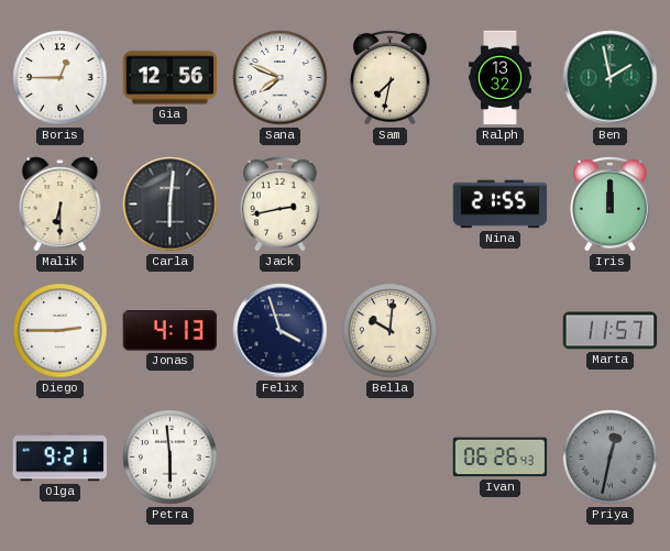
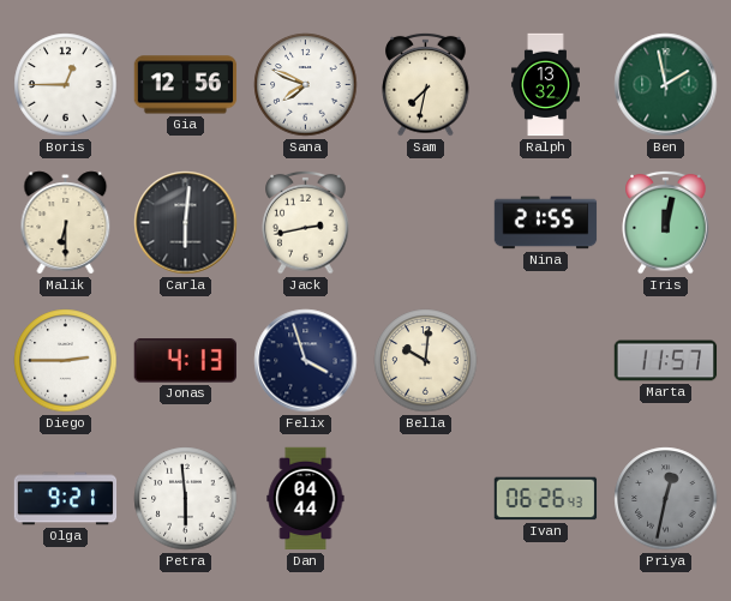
Iris: 12:00 -> 12:02 (666, 222)
Dan: none -> 04:44 (306, 499)
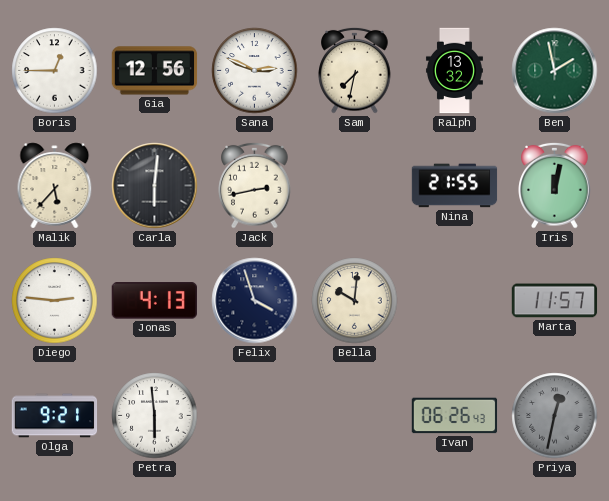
Sana: 7:49 -> 2:49 (255, 71)
Malik: 6:30 -> 5:37 (55, 186)
Diego: 2:45 -> 2:46 (55, 301)
Dan: 04:44 -> none (306, 499)
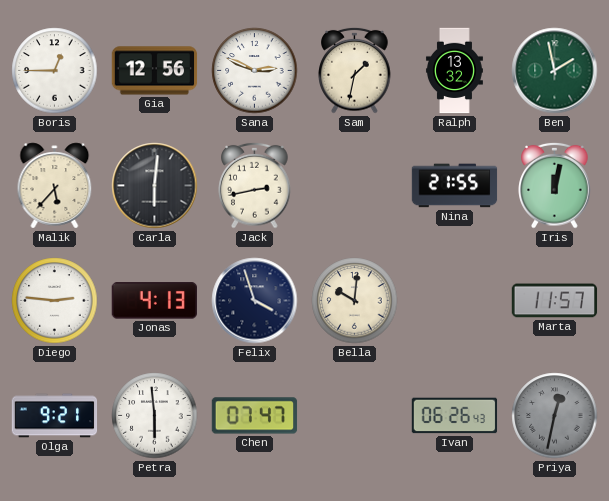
Sam: 7:32 -> 1:32 (355, 70)
Chen: none -> 07:47 (255, 416)
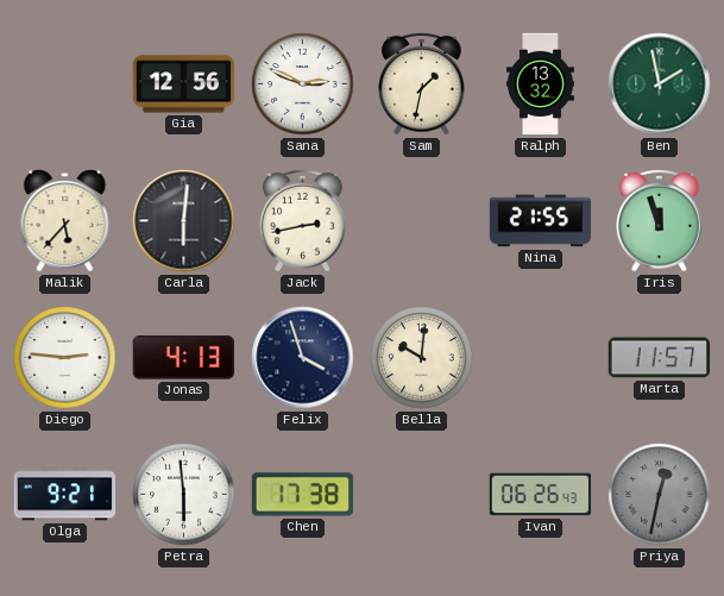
Boris: 12:45 -> none (55, 71)
Iris: 12:02 -> 11:57 (660, 220)
Chen: 07:47 -> 17:38 (303, 495)
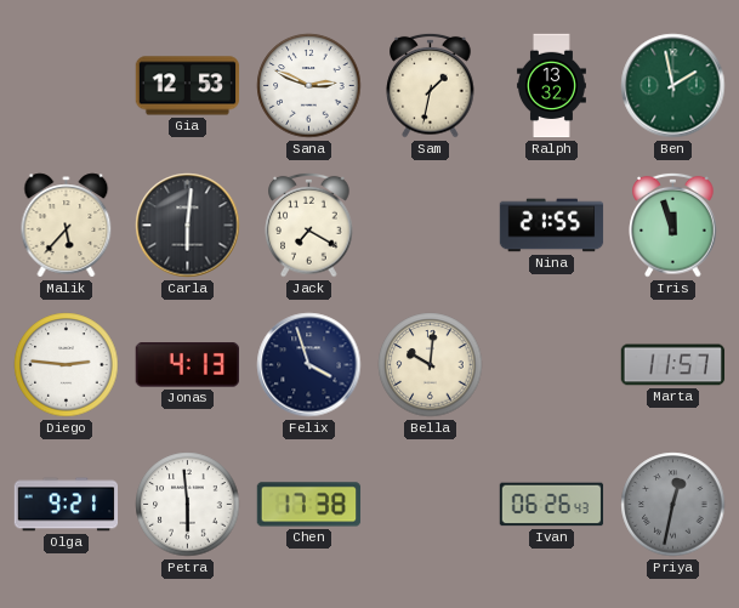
Gia: 12:56 -> 12:53 (188, 86)
Jack: 2:43 -> 7:20 (309, 225)
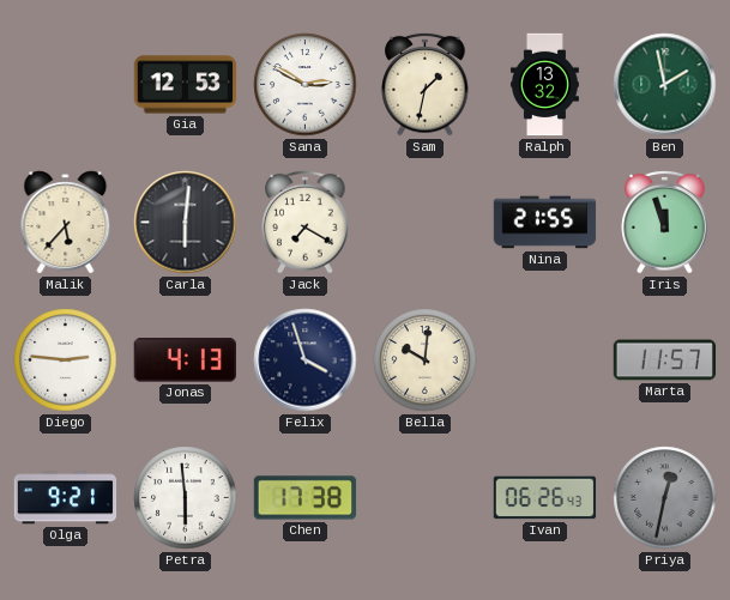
Sana: 2:49 -> 2:50 (306, 85)
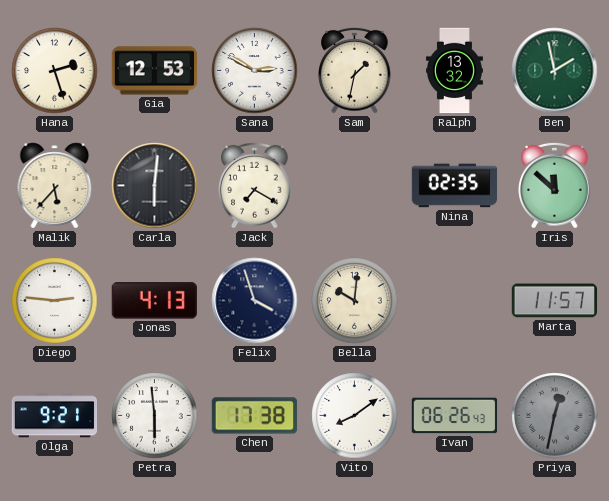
Hana: none -> 2:27 (55, 71)
Nina: 21:55 -> 02:35 (455, 186)
Iris: 11:57 -> 11:52 (555, 185)
Vito: none -> 8:09 (355, 416)
